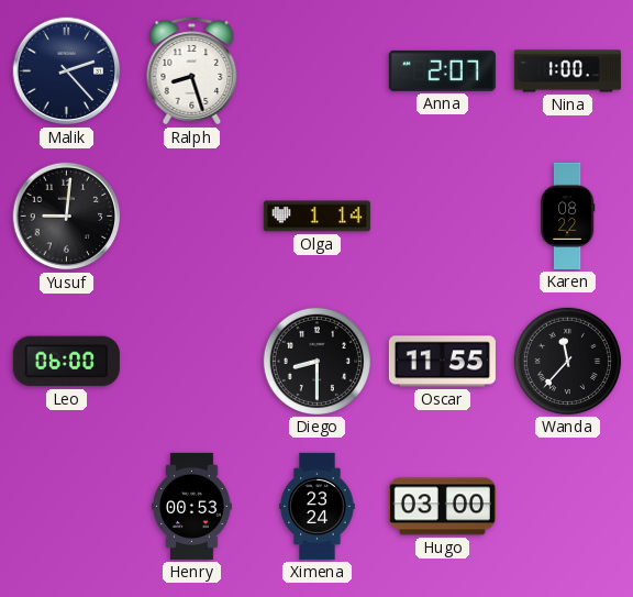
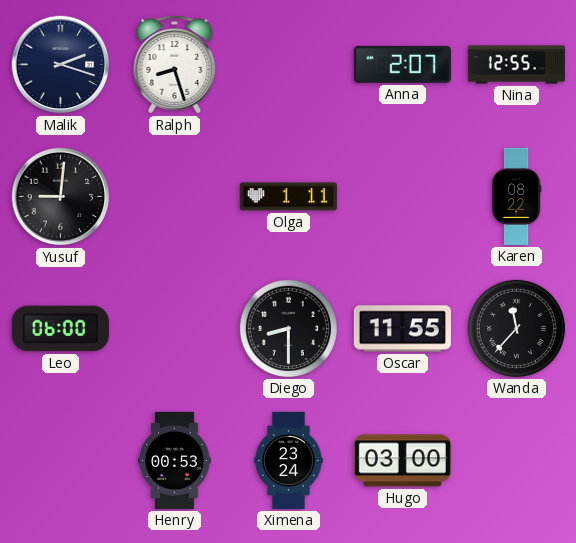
Malik: 2:23 -> 2:18 (61, 65)
Nina: 1:00 -> 12:55 (516, 65)
Olga: 1:14 -> 1:11 (288, 197)
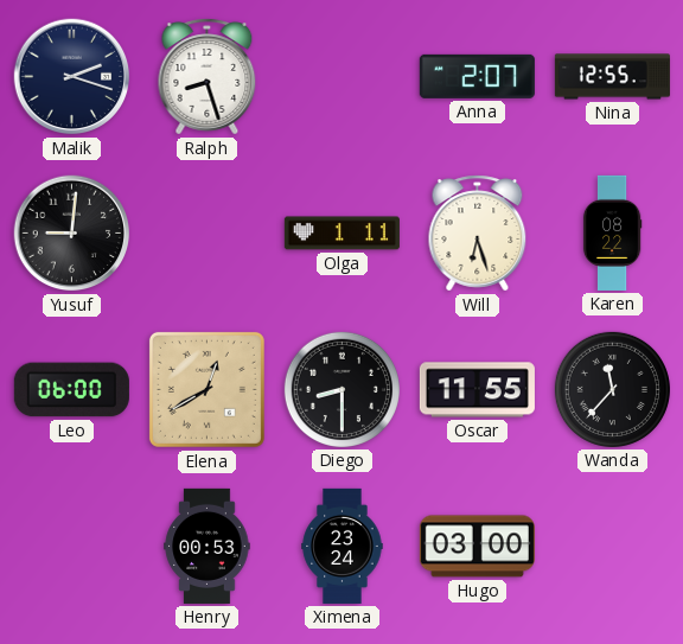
Will: none -> 6:27 (478, 234)
Elena: none -> 12:40 (206, 389)
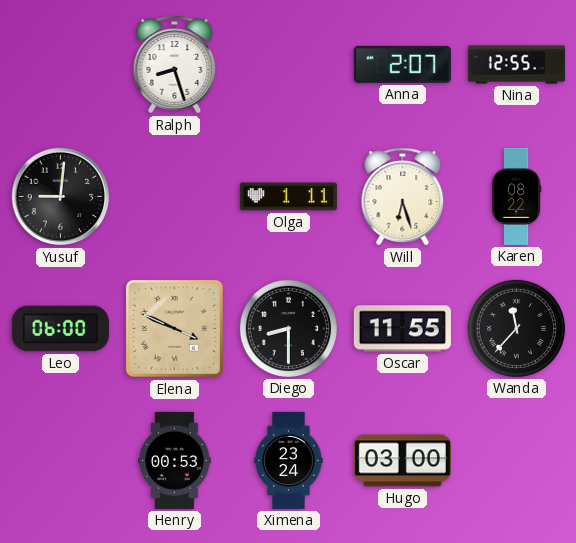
Malik: 2:18 -> none (72, 77)
Elena: 12:40 -> 3:49 (174, 328)
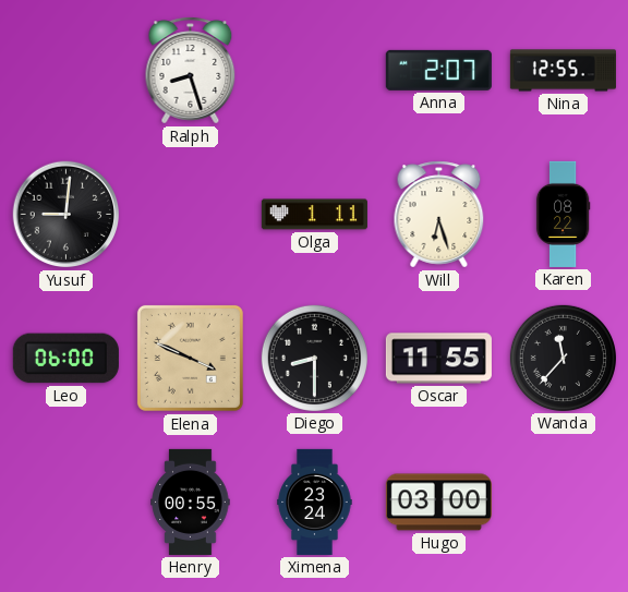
Henry: 00:53 -> 00:55 (191, 502)
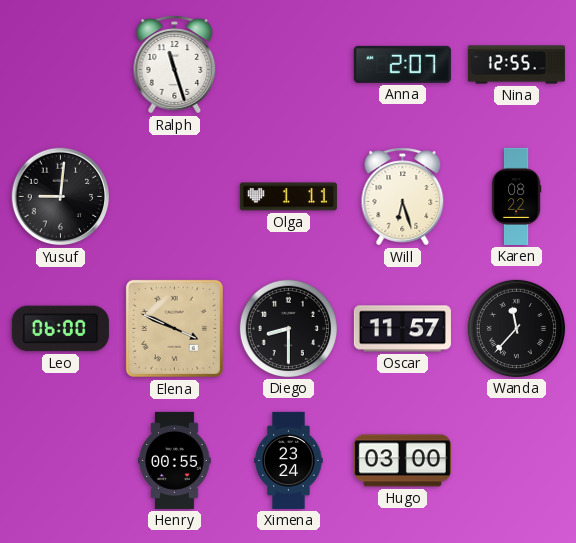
Ralph: 8:27 -> 11:27 (175, 65)
Oscar: 11:55 -> 11:57 (402, 329)
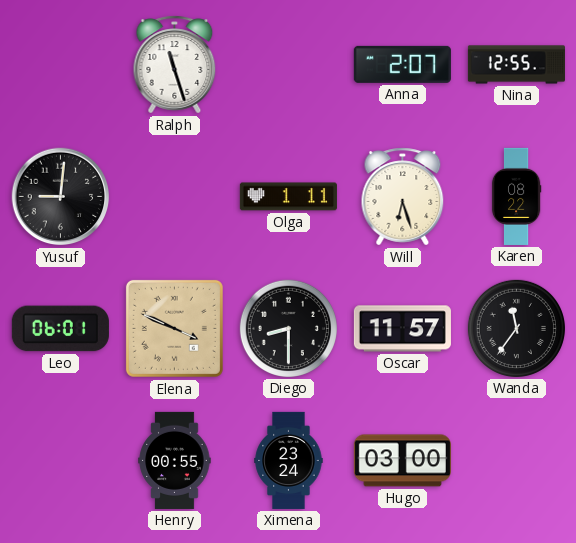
Leo: 06:00 -> 06:01 (60, 329)
Wanda: 11:37 -> 11:36 (516, 328)
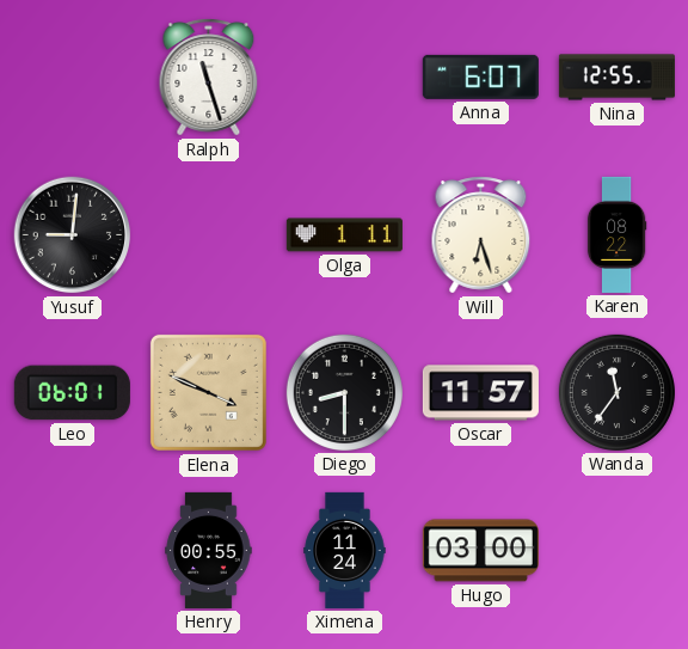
Anna: 2:07 -> 6:07 (480, 76)
Ximena: 23:24 -> 11:24 (345, 550)
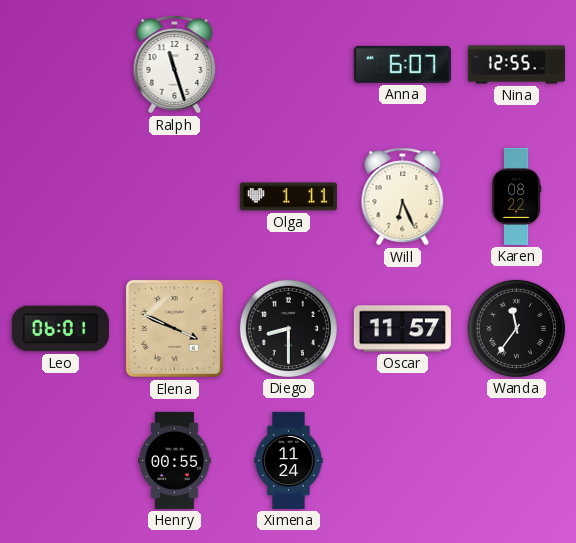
Yusuf: 9:01 -> none (73, 235)
Will: 6:27 -> 6:26 (403, 197)
Hugo: 03:00 -> none (480, 551)
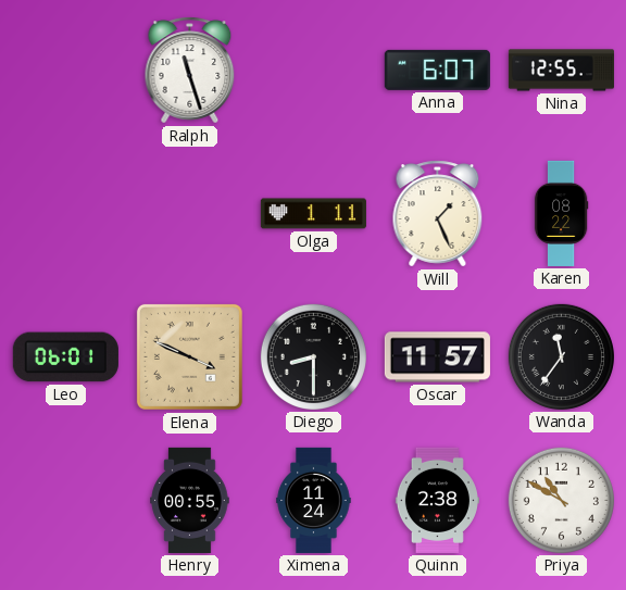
Will: 6:26 -> 1:26 (438, 214)
Quinn: none -> 2:38 (437, 500)
Priya: none -> 10:50 (561, 500)
